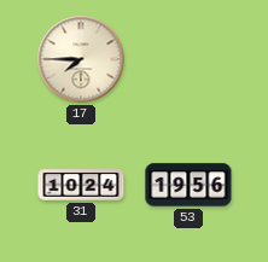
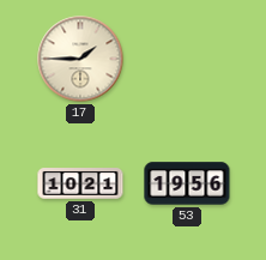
17: 7:45 -> 1:45 (80, 59)
31: 10:24 -> 10:21 (80, 183)
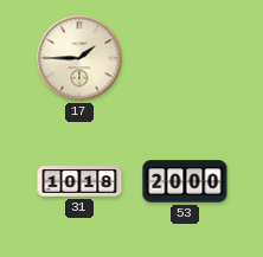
31: 10:21 -> 10:18 (79, 181)
53: 19:56 -> 20:00 (185, 181)
